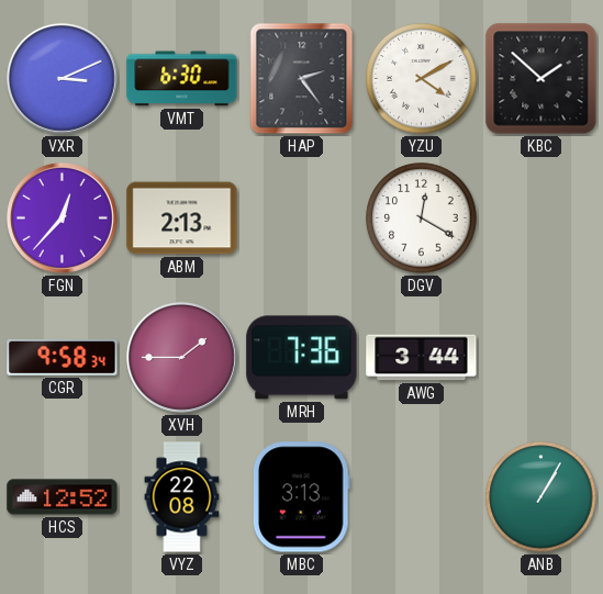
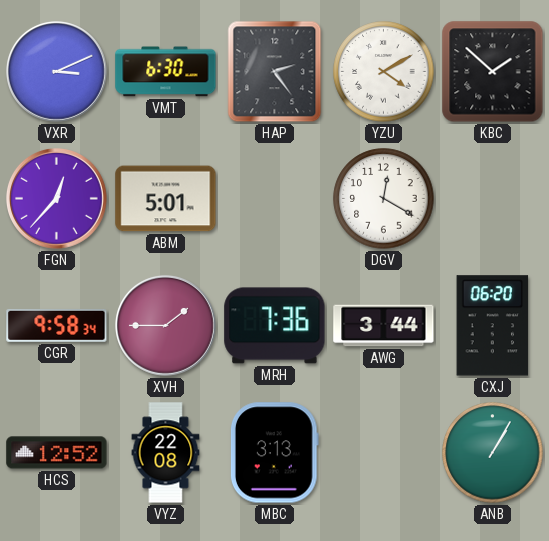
ABM: 2:13 -> 5:01 (166, 199)
CXJ: none -> 06:20 (493, 326)
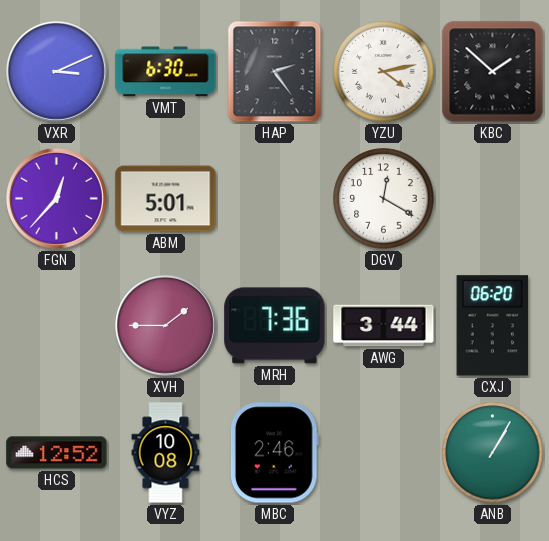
YZU: 4:10 -> 4:13 (384, 72)
CGR: 9:58 -> none (57, 325)
VYZ: 22:08 -> 10:08 (166, 453)
MBC: 3:13 -> 2:46 (274, 453)
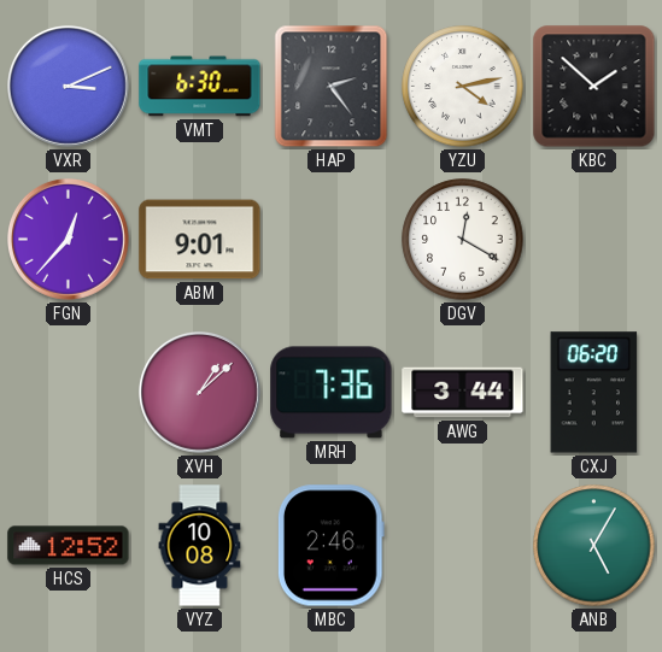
ABM: 5:01 -> 9:01 (200, 240)
XVH: 1:45 -> 1:08 (199, 392)
ANB: 1:05 -> 5:05 (594, 546)
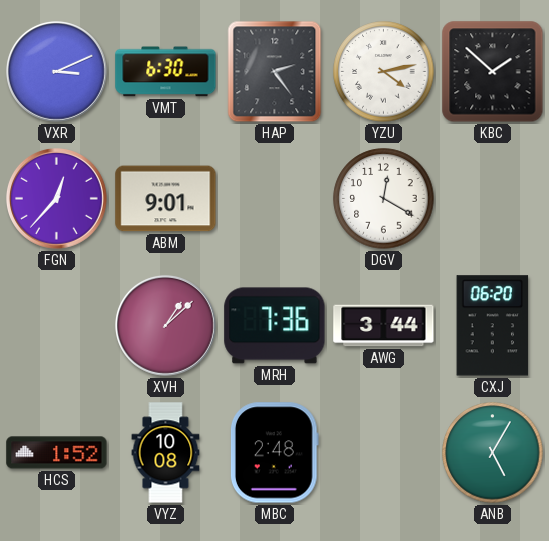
HCS: 12:52 -> 1:52 (57, 453)
MBC: 2:46 -> 2:48 (274, 453)
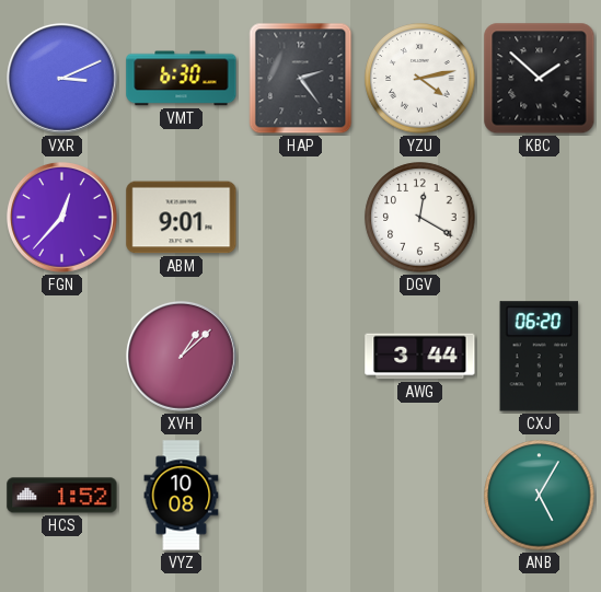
MRH: 7:36 -> none (275, 326)
MBC: 2:48 -> none (274, 453)
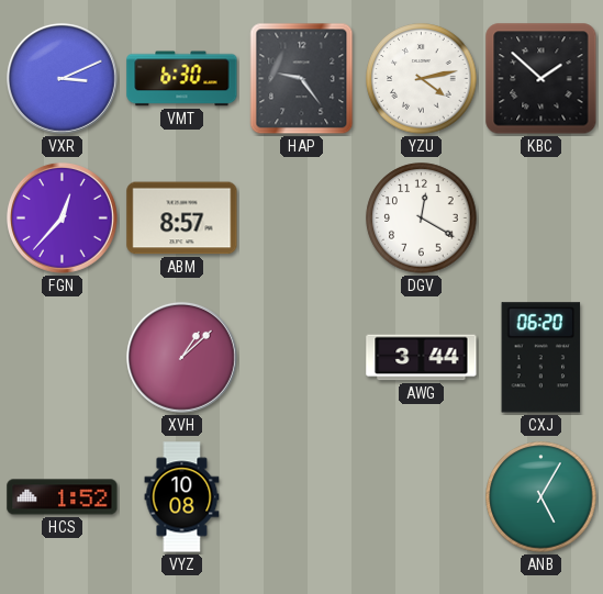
HAP: 2:24 -> 9:24 (302, 79)
ABM: 9:01 -> 8:57 (182, 218)
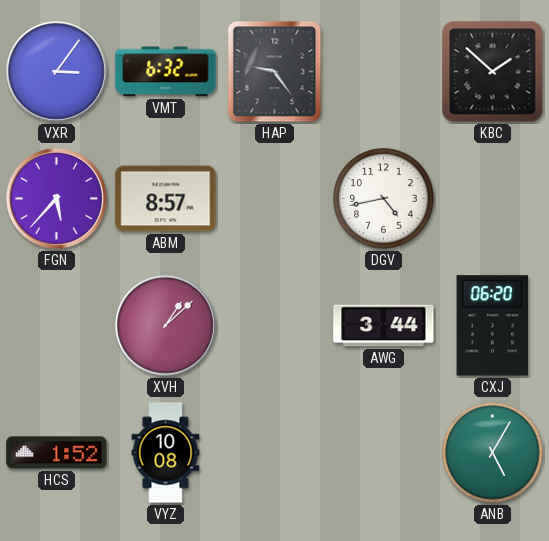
VXR: 3:11 -> 3:06 (56, 71)
VMT: 6:30 -> 6:32 (166, 72)
YZU: 4:13 -> none (422, 79)
FGN: 12:37 -> 5:37 (56, 198)
DGV: 12:20 -> 4:43 (384, 199)
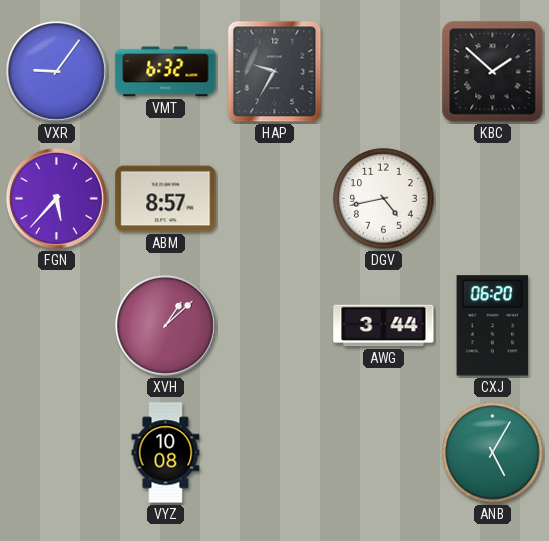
VXR: 3:06 -> 9:06 (56, 71)
HAP: 9:24 -> 9:35 (275, 72)
HCS: 1:52 -> none (57, 453)
